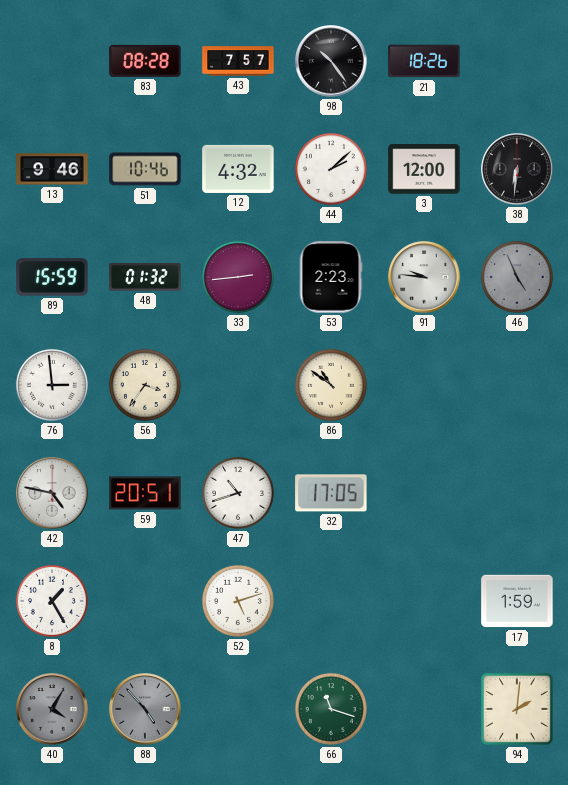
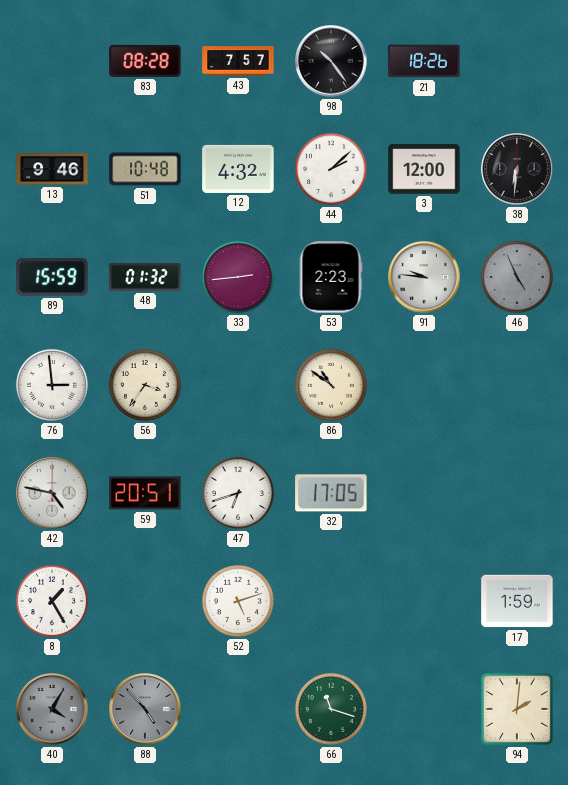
51: 10:46 -> 10:48 (145, 169)
47: 10:42 -> 6:42 (238, 493)
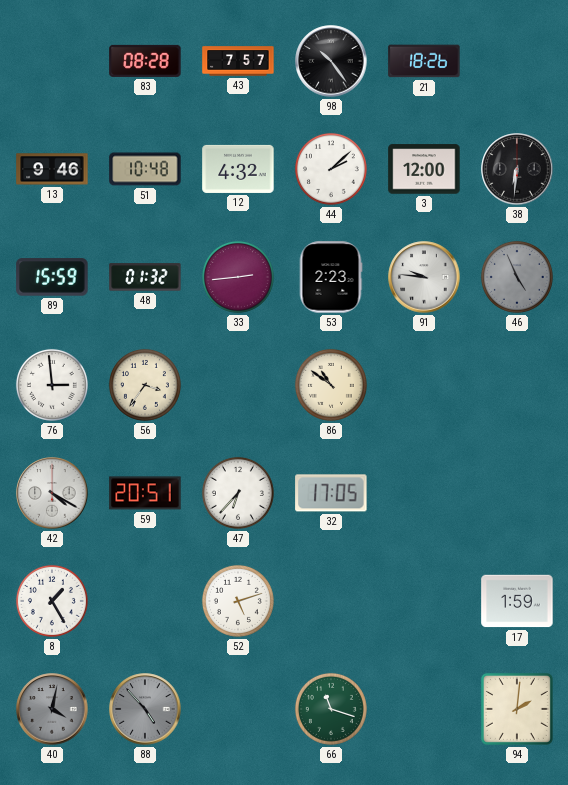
42: 4:47 -> 4:20 (52, 493)
47: 6:42 -> 6:37 (238, 493)
40: 4:05 -> 4:02 (52, 709)
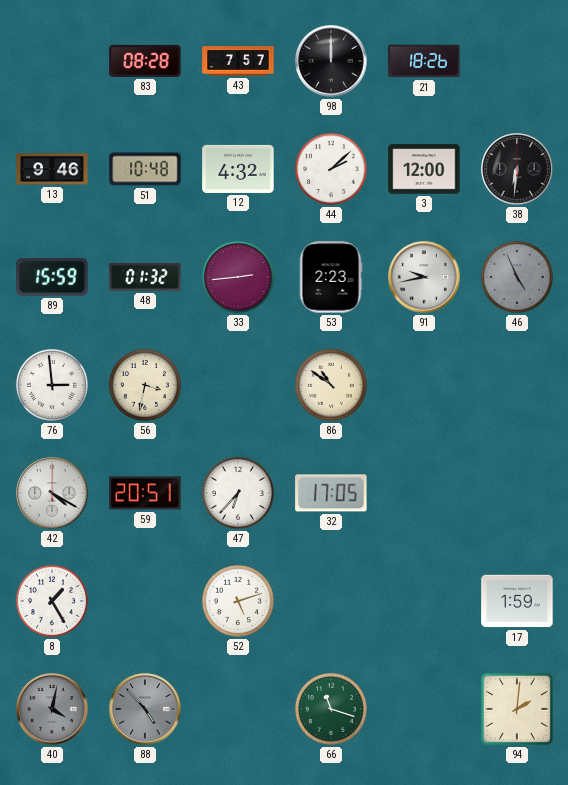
98: 10:24 -> 12:00 (331, 61)
91: 9:46 -> 9:43 (424, 277)
56: 3:36 -> 3:32 (145, 385)
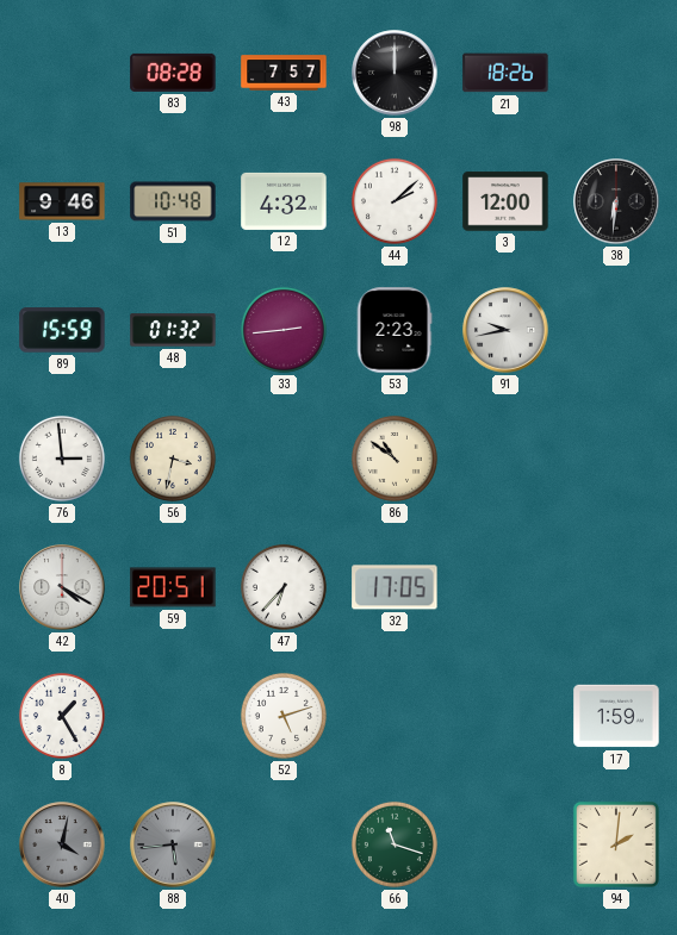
46: 4:56 -> none (517, 277)
88: 4:53 -> 5:44 (173, 844)
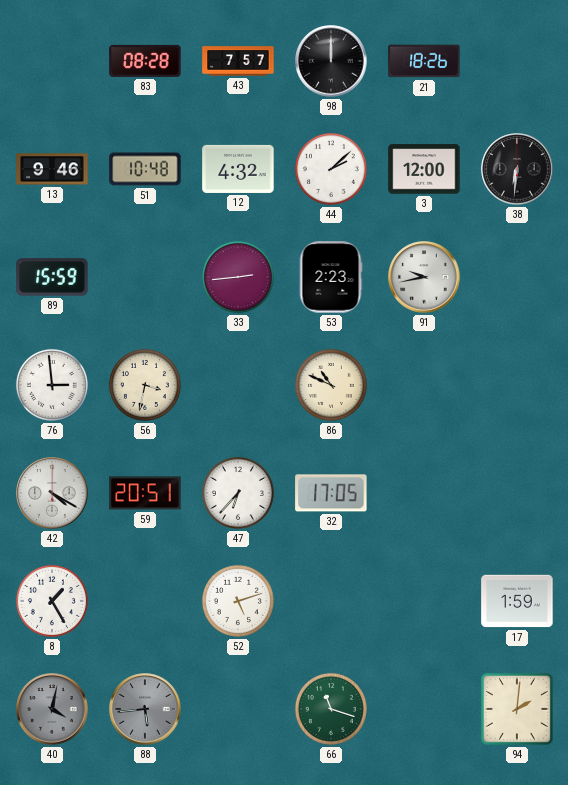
48: 01:32 -> none (173, 330)
86: 10:51 -> 10:49 (331, 385)
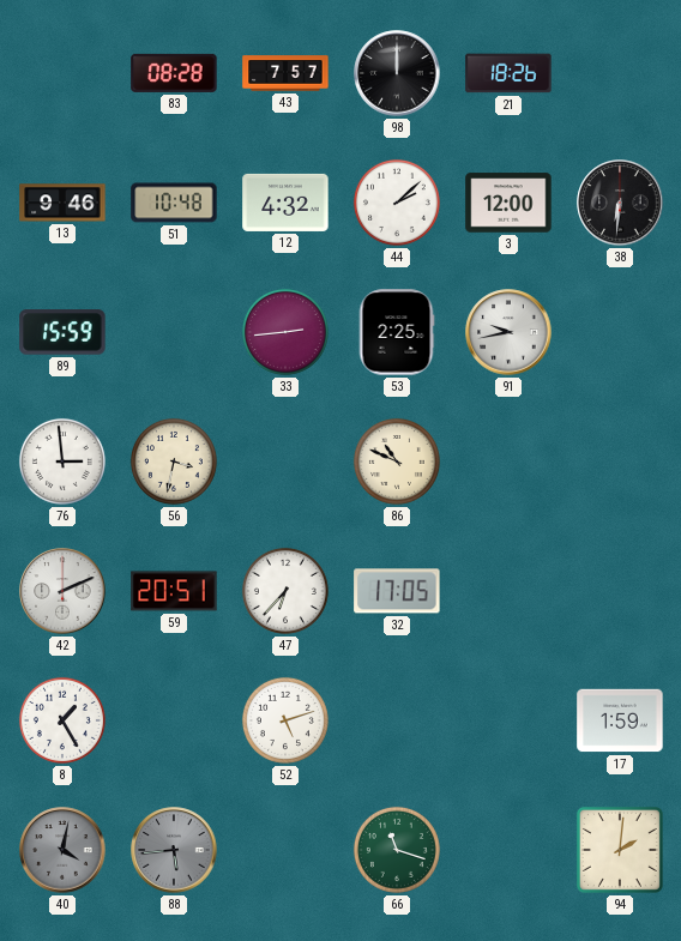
53: 2:23 -> 2:25 (397, 332)
42: 4:20 -> 2:11 (62, 591)
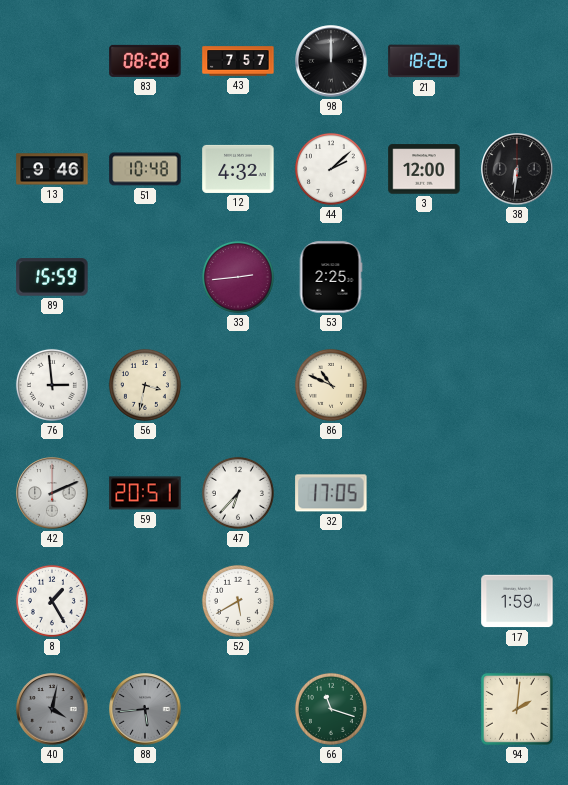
91: 9:43 -> none (508, 332)
52: 5:12 -> 5:40 (238, 601)
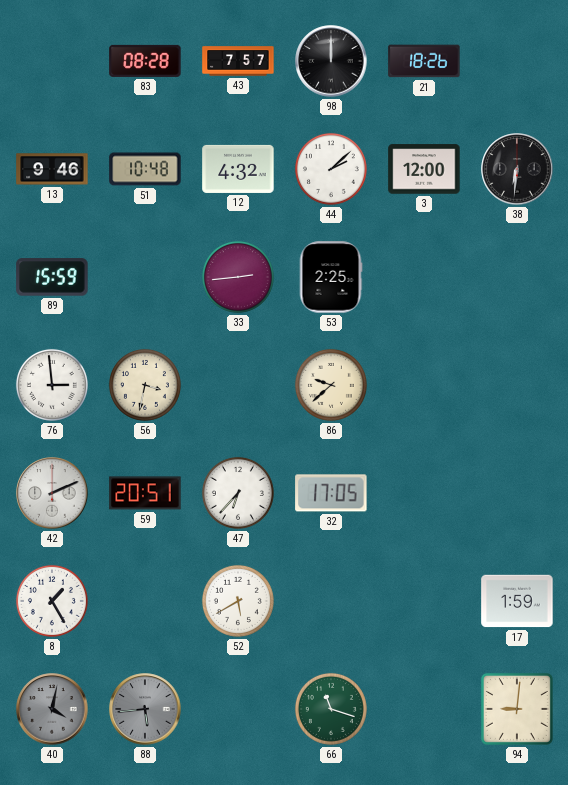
86: 10:49 -> 9:38 (331, 385)
94: 2:01 -> 9:01 (517, 709)
